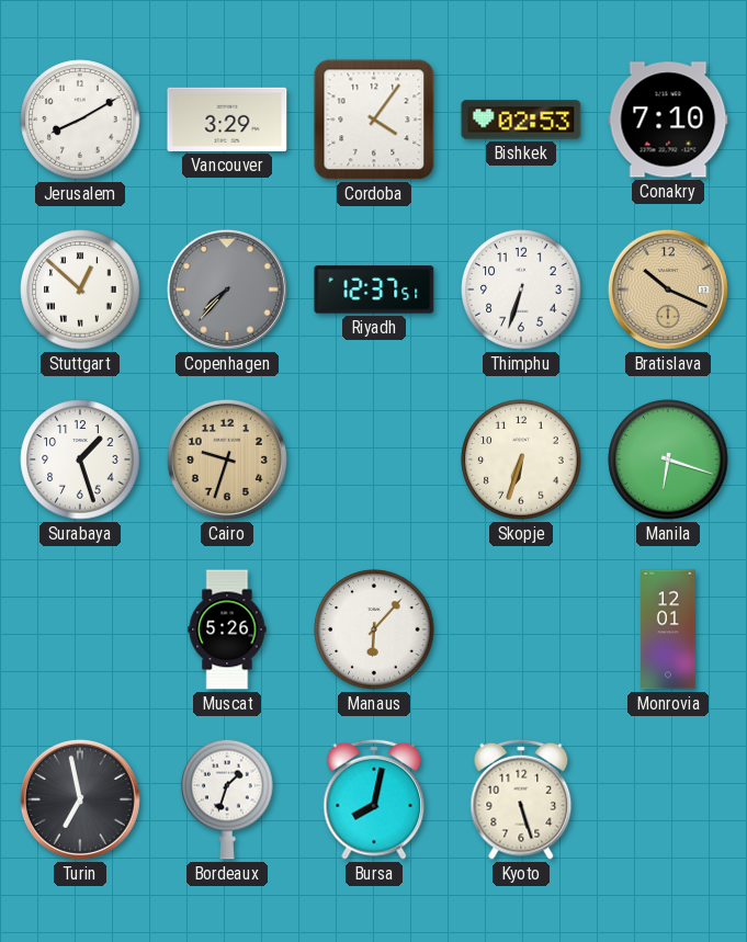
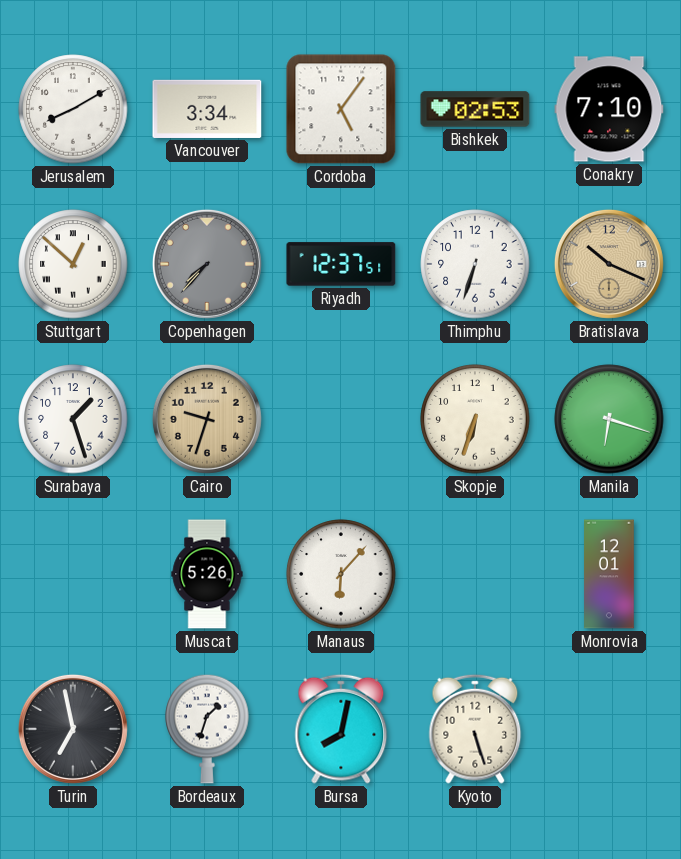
Vancouver: 3:29 -> 3:34 (207, 109)
Cordoba: 4:06 -> 5:06 (341, 109)
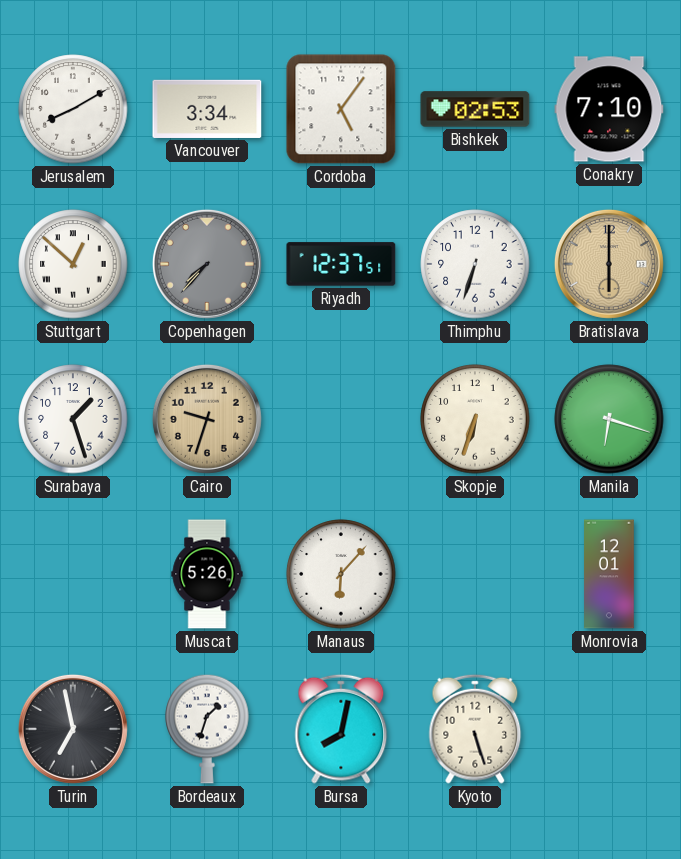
Bratislava: 10:19 -> 6:00 (609, 264)
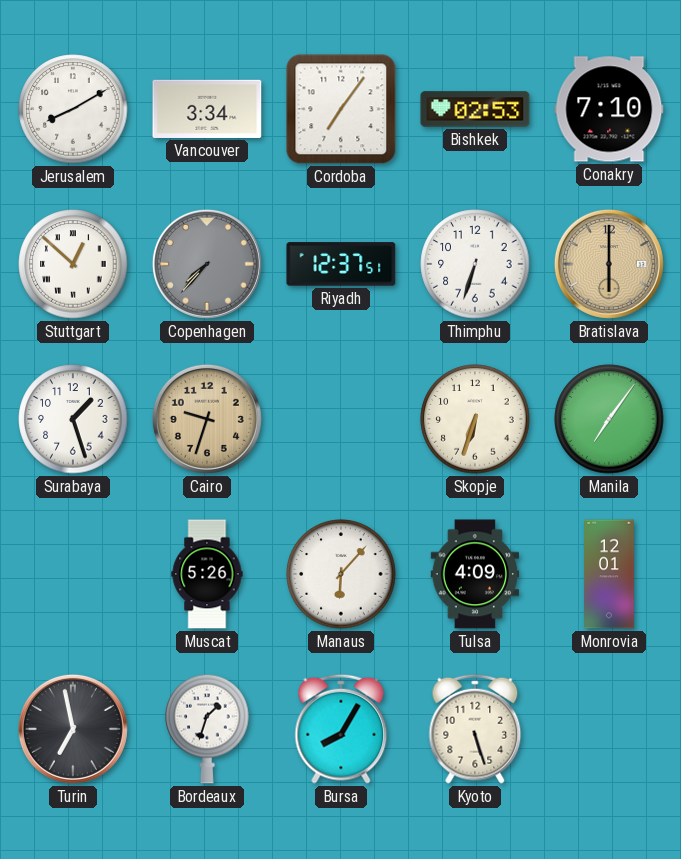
Cordoba: 5:06 -> 7:06 (341, 109)
Manila: 6:18 -> 7:06 (609, 419)
Tulsa: none -> 4:09 (475, 574)
Bursa: 8:02 -> 8:05 (341, 729)
